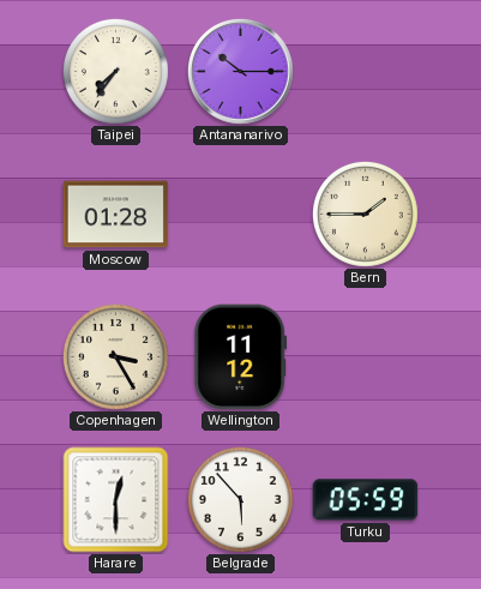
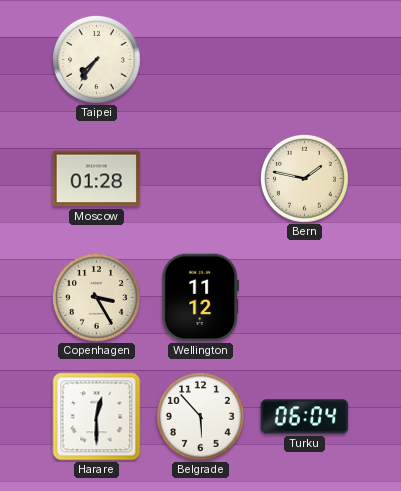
Antananarivo: 10:15 -> none (241, 72)
Bern: 1:45 -> 1:47 (304, 178)
Turku: 05:59 -> 06:04 (305, 417)
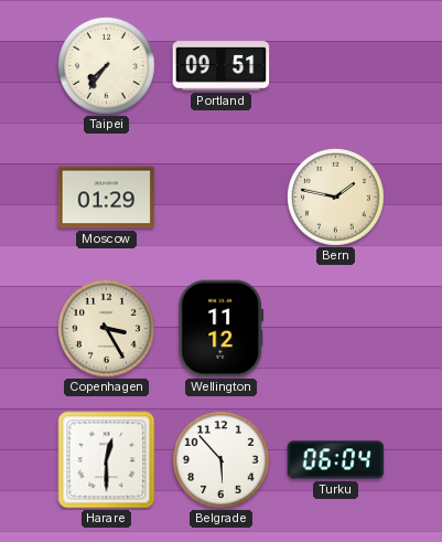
Portland: none -> 09:51 (222, 66)
Moscow: 01:28 -> 01:29 (107, 198)
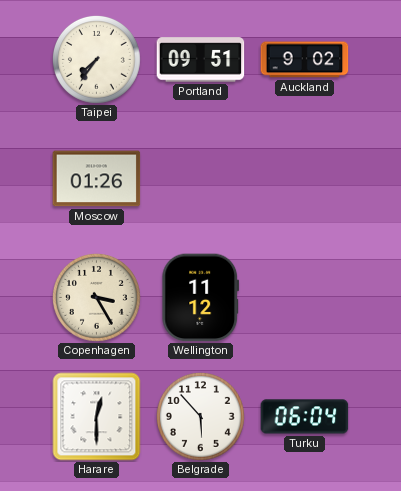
Auckland: none -> 9:02 (305, 60)
Moscow: 01:29 -> 01:26 (97, 179)
Bern: 1:47 -> none (335, 196)
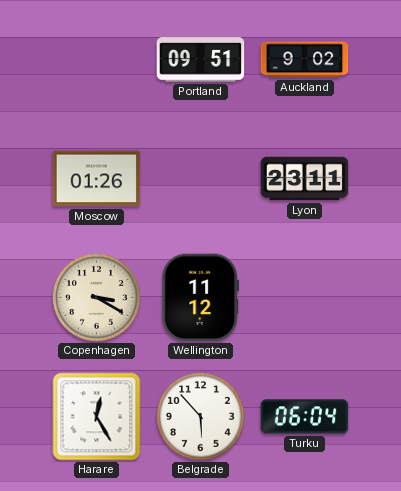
Taipei: 7:36 -> none (96, 59)
Lyon: none -> 23:11 (305, 179)
Copenhagen: 3:25 -> 3:20 (96, 297)
Harare: 12:30 -> 12:25 (97, 417)
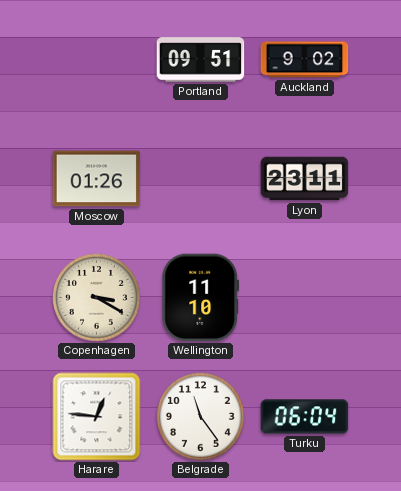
Wellington: 11:12 -> 11:10 (201, 298)
Harare: 12:25 -> 12:46 (97, 417)
Belgrade: 5:53 -> 11:24 (200, 416)
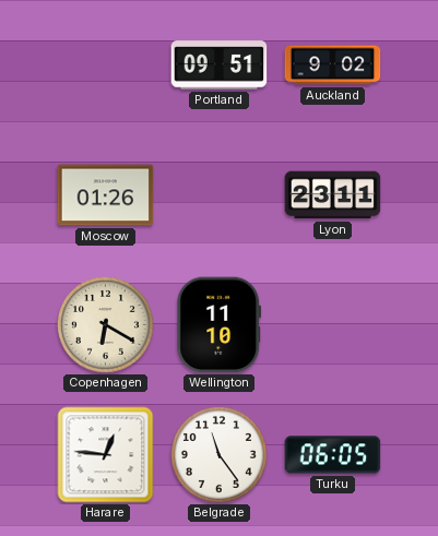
Copenhagen: 3:20 -> 6:20 (105, 324)
Turku: 06:04 -> 06:05 (333, 455)
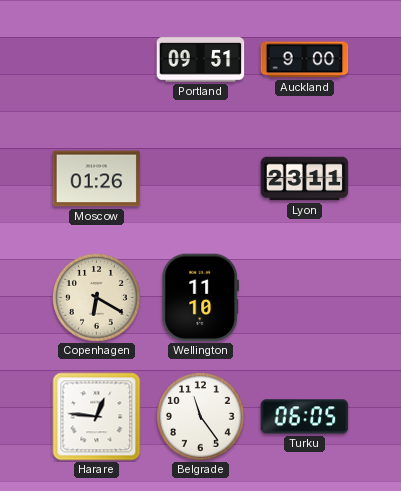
Auckland: 9:02 -> 9:00 (305, 60)
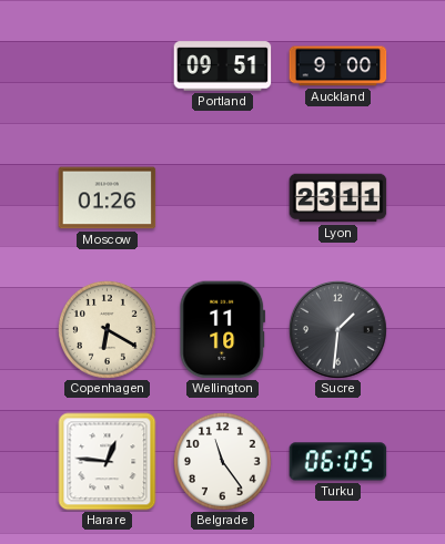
Sucre: none -> 1:31 (338, 330)
